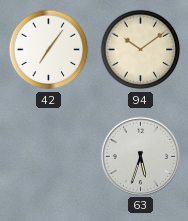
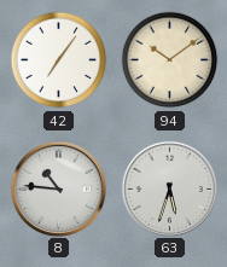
8: none -> 10:46 (58, 188)
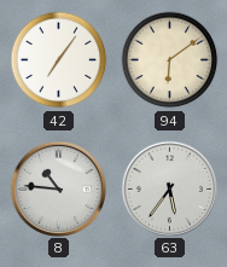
94: 10:09 -> 6:09 (170, 60)
63: 5:33 -> 5:36 (169, 188)
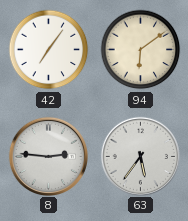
8: 10:46 -> 2:46 (48, 156)
